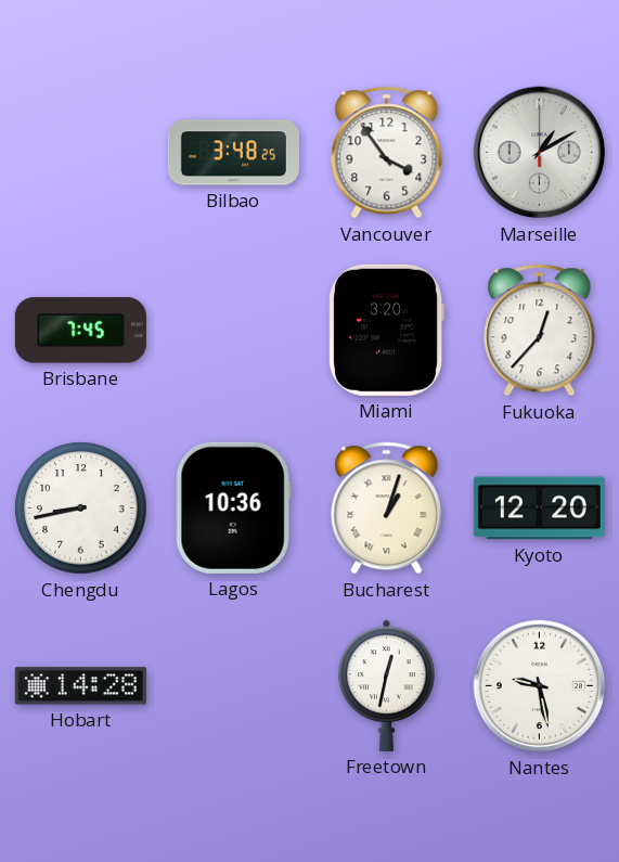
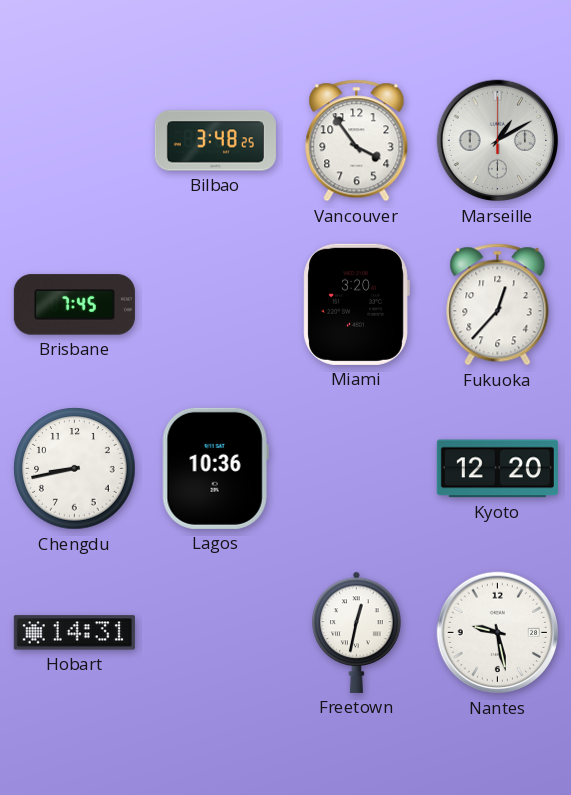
Bucharest: 1:03 -> none (387, 509)
Hobart: 14:28 -> 14:31 (74, 633)
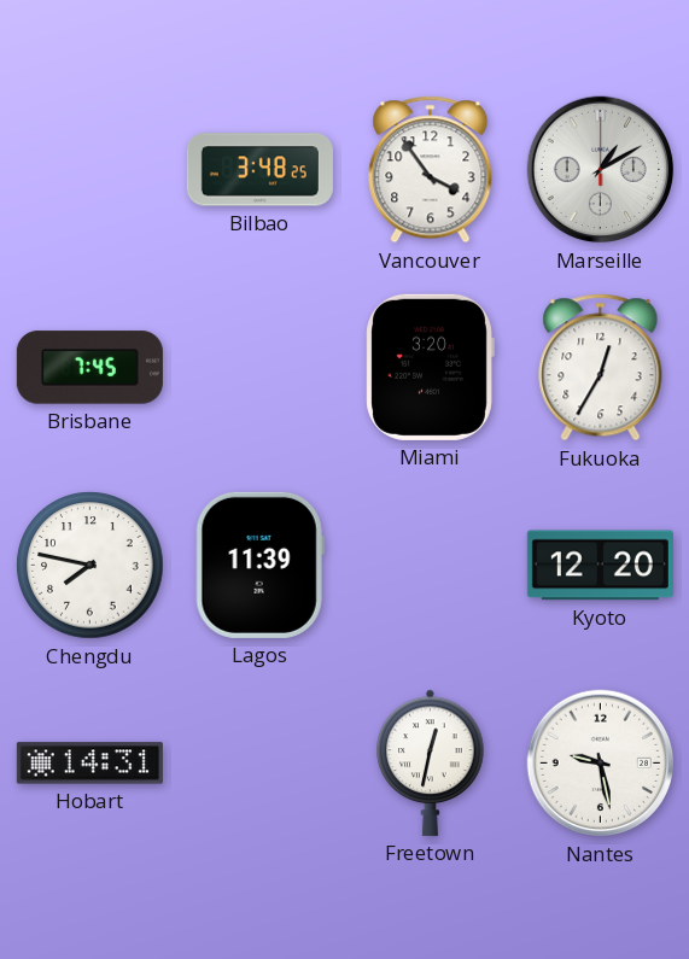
Fukuoka: 12:37 -> 12:35 (601, 368)
Chengdu: 8:43 -> 7:47 (90, 566)
Lagos: 10:36 -> 11:39 (259, 565)
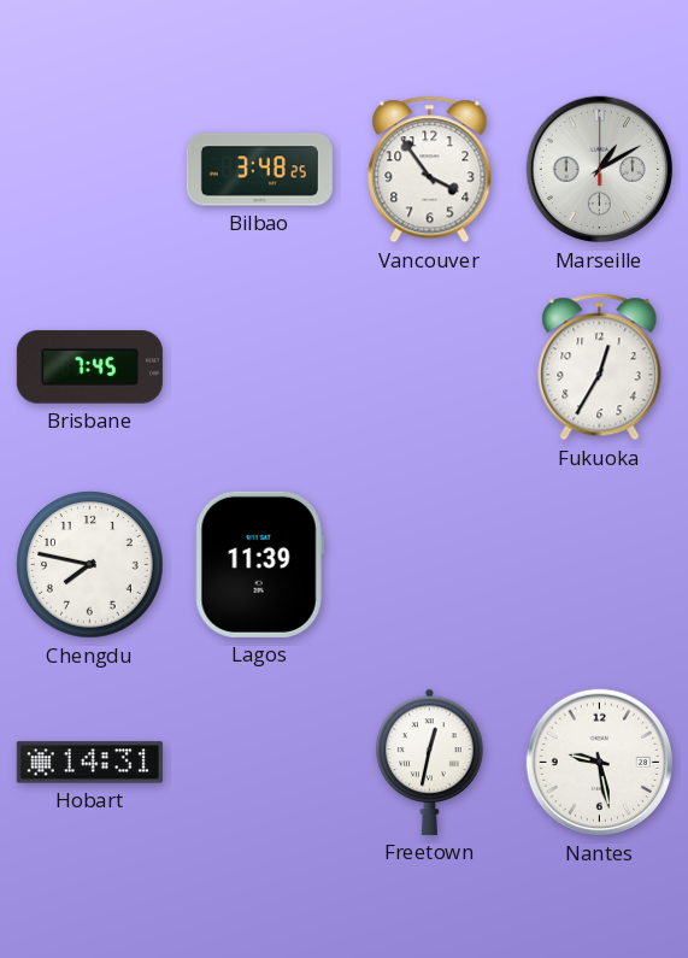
Miami: 3:20 -> none (430, 367)
Kyoto: 12:20 -> none (600, 566)
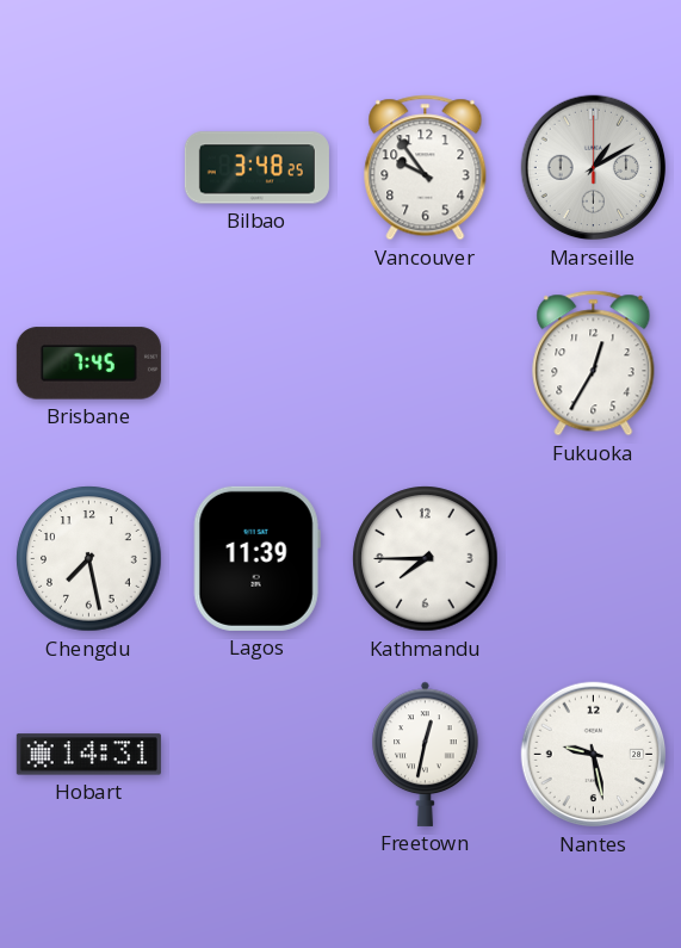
Vancouver: 3:54 -> 9:54 (426, 168)
Chengdu: 7:47 -> 7:28 (89, 559)
Kathmandu: none -> 7:45 (426, 559)
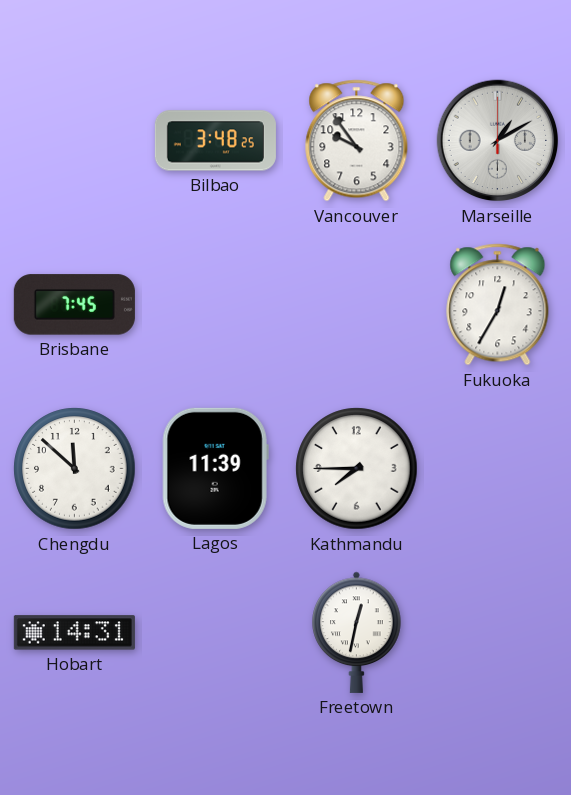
Chengdu: 7:28 -> 11:52 (75, 469)
Nantes: 9:28 -> none (594, 755)
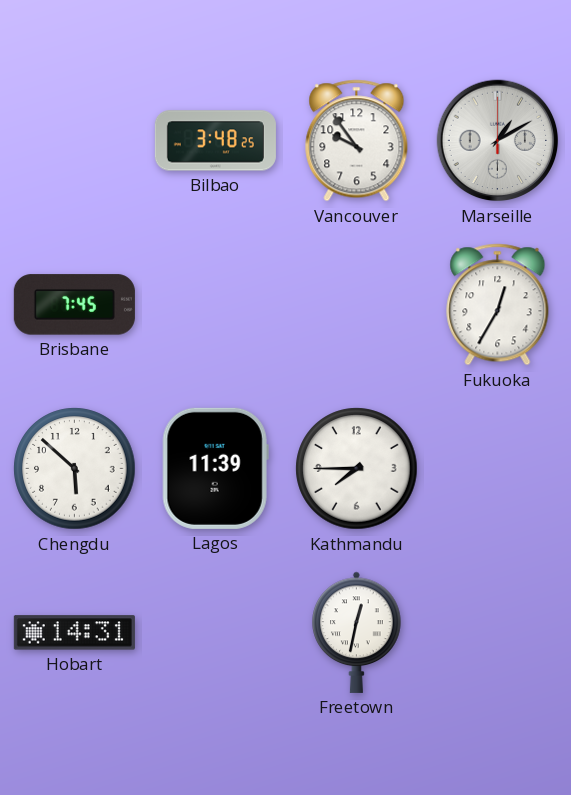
Chengdu: 11:52 -> 5:52 (75, 469)
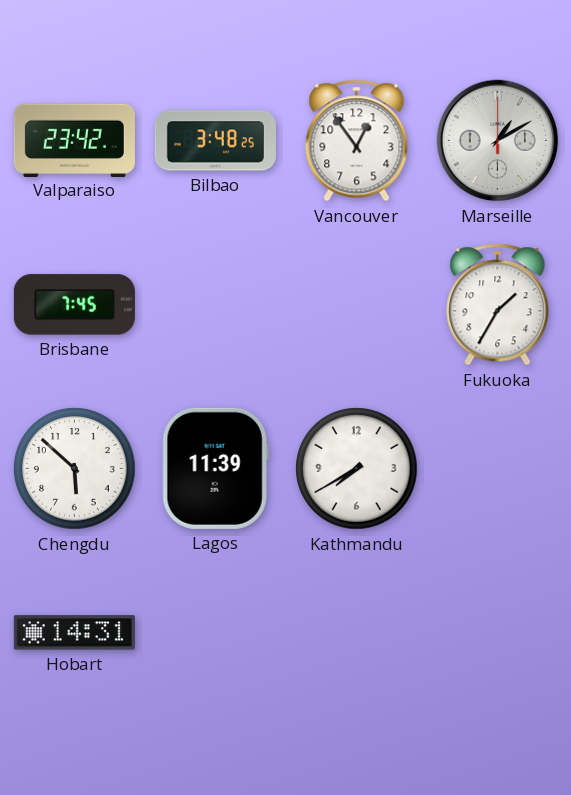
Valparaiso: none -> 23:42 (74, 140)
Vancouver: 9:54 -> 12:54 (357, 141)
Fukuoka: 12:35 -> 1:35 (498, 305)
Kathmandu: 7:45 -> 7:40 (357, 469)
Freetown: 12:32 -> none (357, 632)
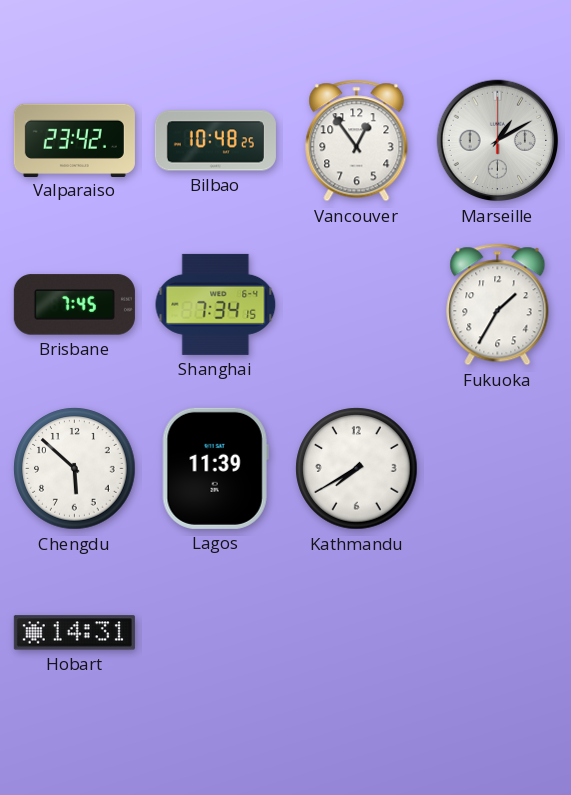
Bilbao: 3:48 -> 10:48 (215, 141)
Shanghai: none -> 7:34 (216, 304)
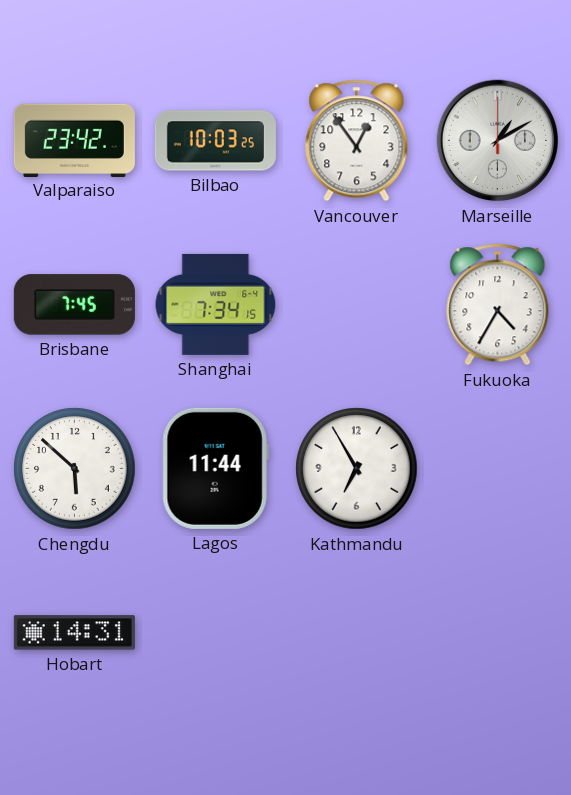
Bilbao: 10:48 -> 10:03 (215, 141)
Fukuoka: 1:35 -> 4:35 (498, 305)
Lagos: 11:39 -> 11:44 (215, 468)
Kathmandu: 7:40 -> 6:55 (357, 469)
